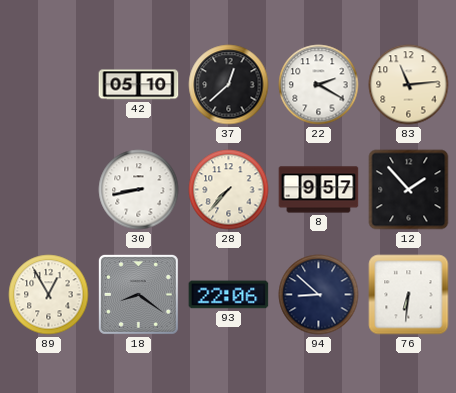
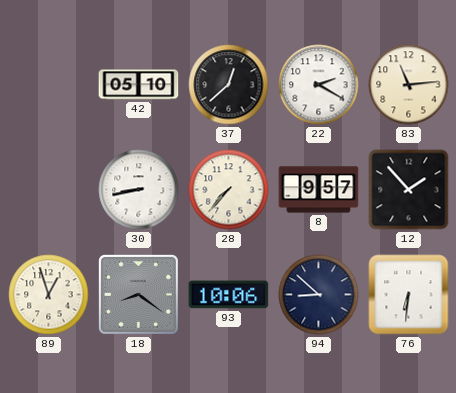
89: 12:55 -> 12:57 (49, 295)
93: 22:06 -> 10:06 (229, 295)
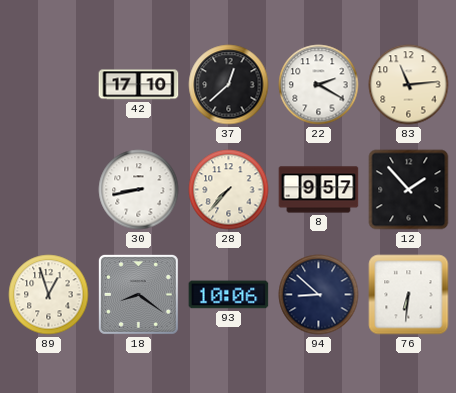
42: 05:10 -> 17:10 (139, 85)
